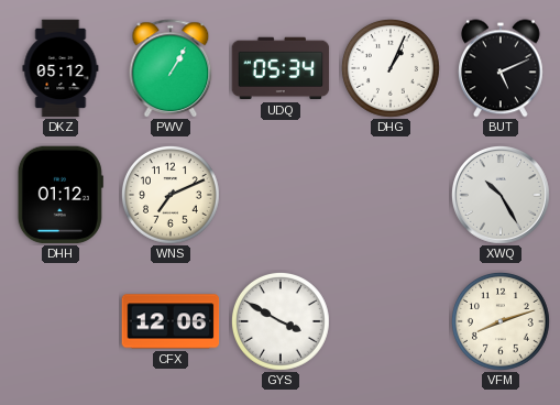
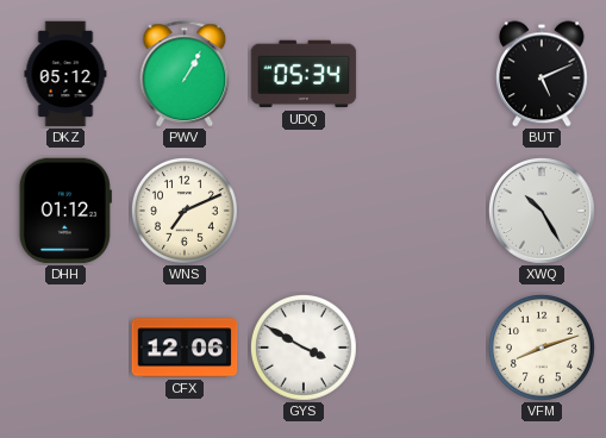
DHG: 1:04 -> none (391, 68)
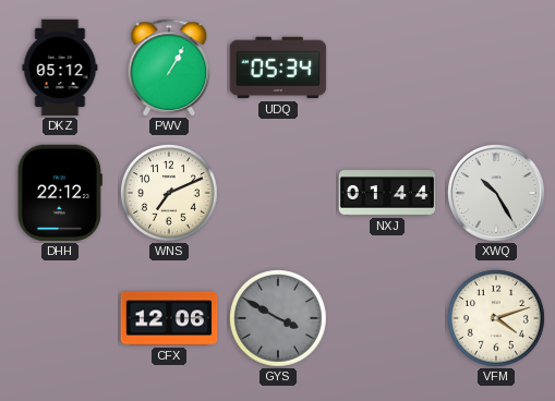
BUT: 5:11 -> none (543, 74)
DHH: 01:12 -> 22:12 (60, 193)
NXJ: none -> 01:44 (387, 194)
GYS dial: white -> grey (278, 318)
VFM: 8:12 -> 4:12 (496, 318)
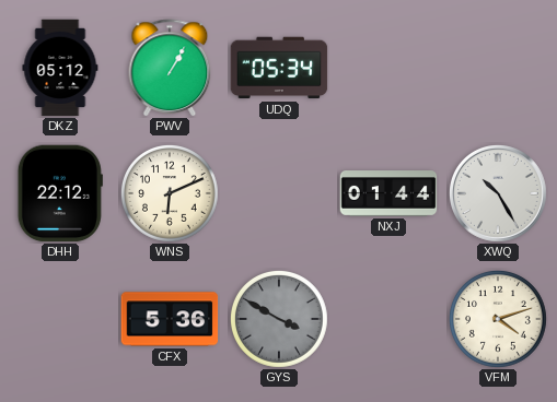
WNS: 7:11 -> 6:11 (170, 193)
CFX: 12:06 -> 5:36 (170, 319)
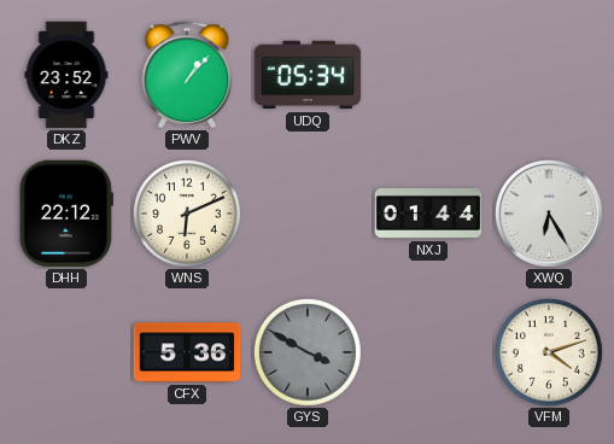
DKZ: 05:12 -> 23:52 (66, 75)
PWV: 1:05 -> 1:07 (187, 75)
XWQ: 10:25 -> 6:25 (550, 215)
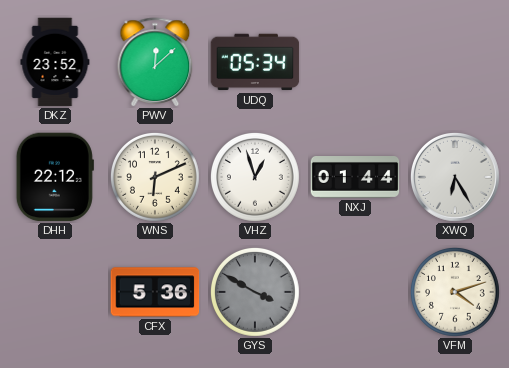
PWV: 1:07 -> 12:08 (155, 62)
VHZ: none -> 12:57 (255, 177)
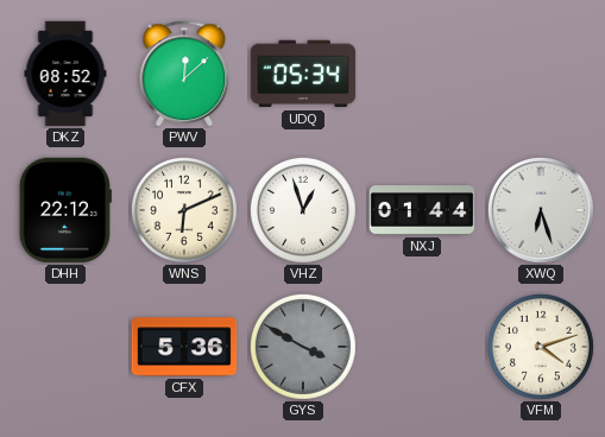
DKZ: 23:52 -> 08:52 (65, 74)
XWQ: 6:25 -> 6:27 (542, 211)
